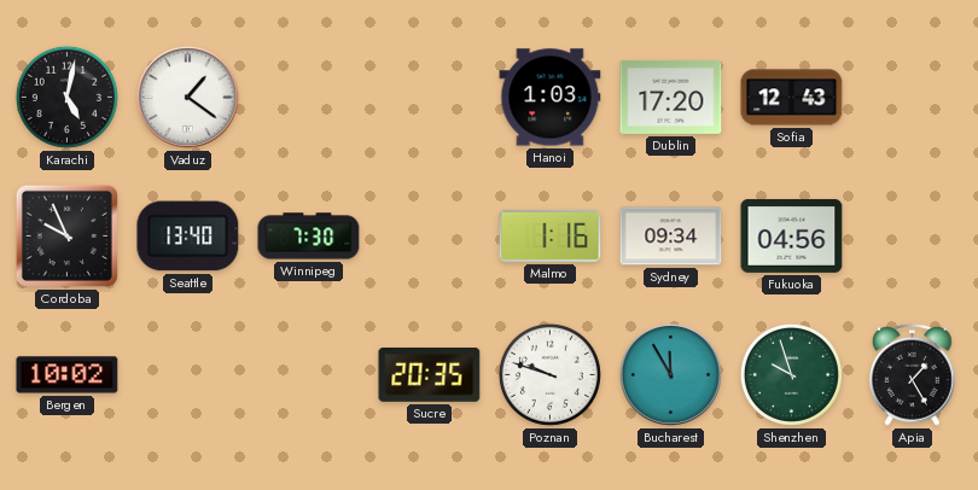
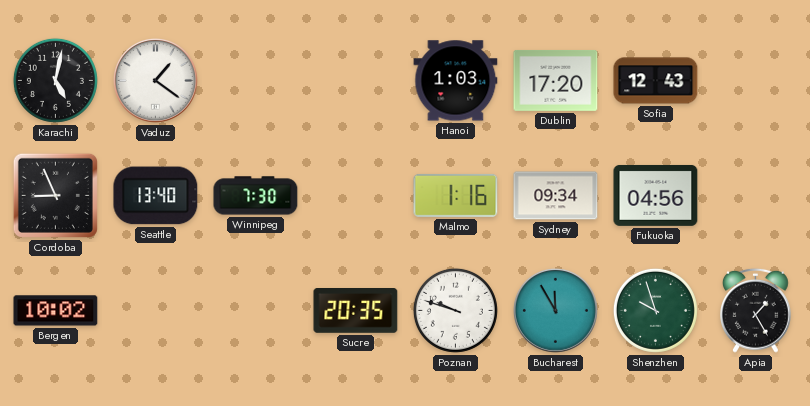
Cordoba: 9:56 -> 8:56 (55, 195)
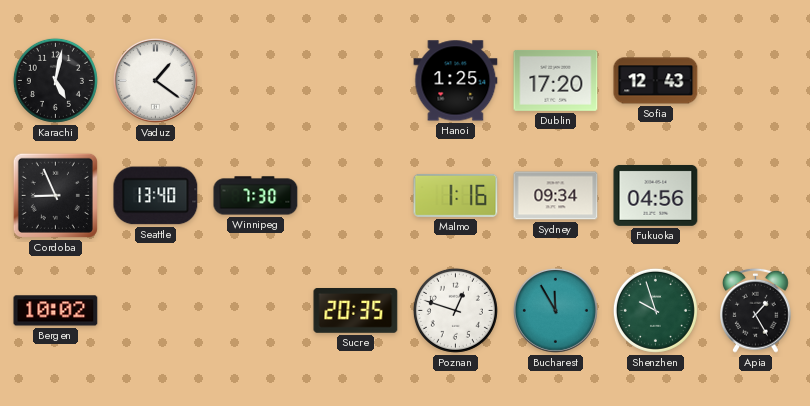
Hanoi: 1:03 -> 1:25 (456, 81)
Poznan: 9:48 -> 12:48 (455, 310)
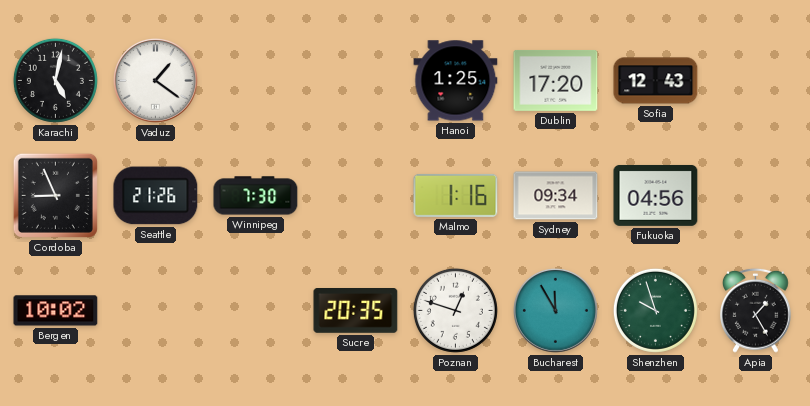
Seattle: 13:40 -> 21:26 (156, 196)
